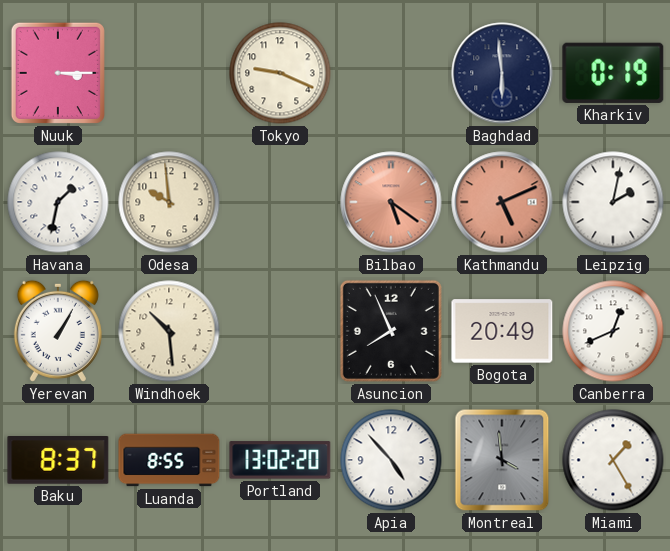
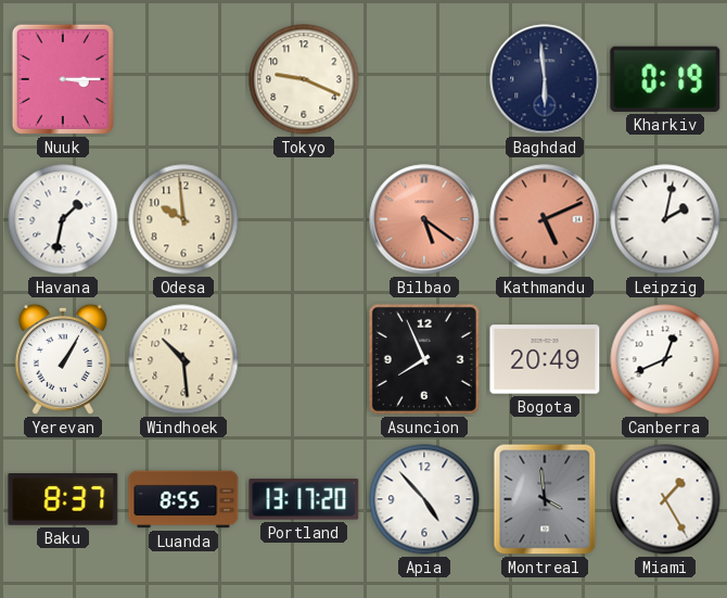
Portland: 13:02 -> 13:17 (304, 499)
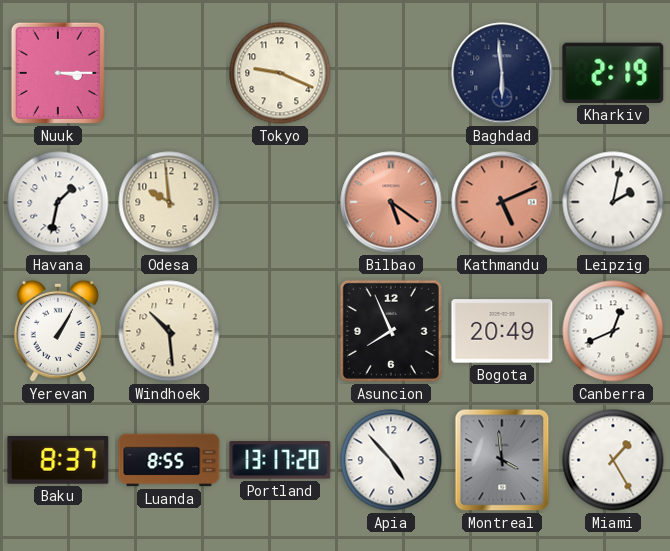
Kharkiv: 0:19 -> 2:19 (613, 73)
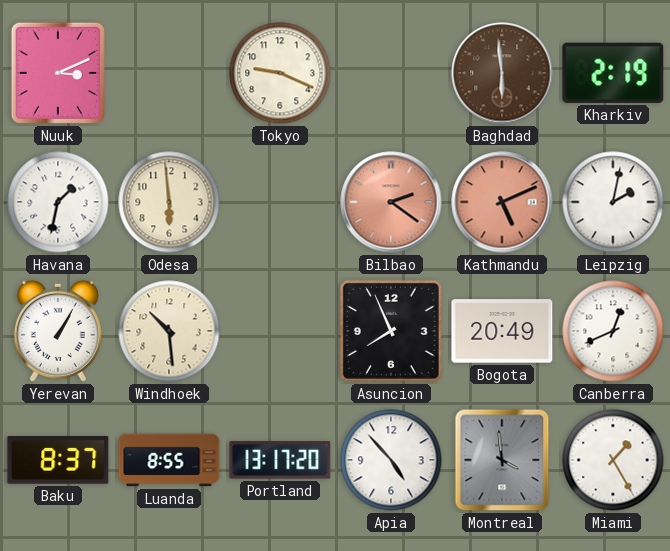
Nuuk: 3:15 -> 3:11 (58, 73)
Baghdad dial: navy -> brown (502, 73)
Odesa: 9:59 -> 5:59 (169, 202)
Bilbao: 5:21 -> 2:21 (391, 202)
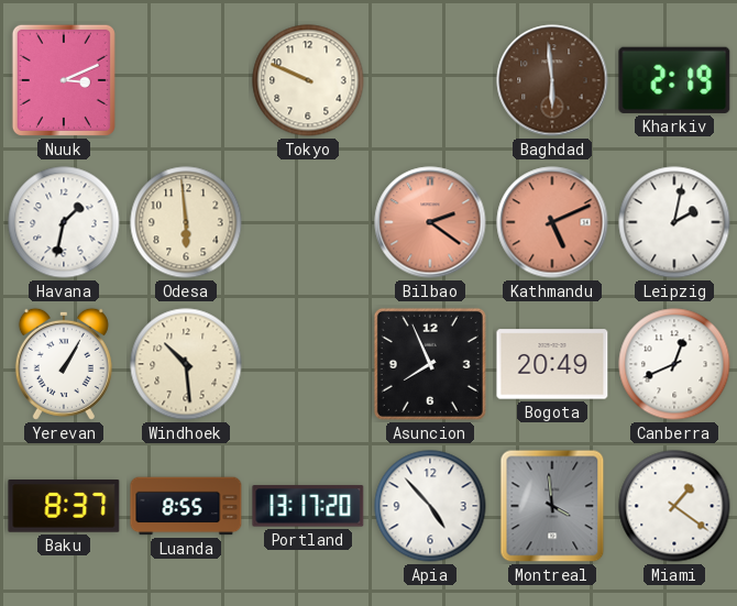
Tokyo: 9:19 -> 9:49 (308, 80)
Miami: 1:25 -> 1:21 (674, 506)
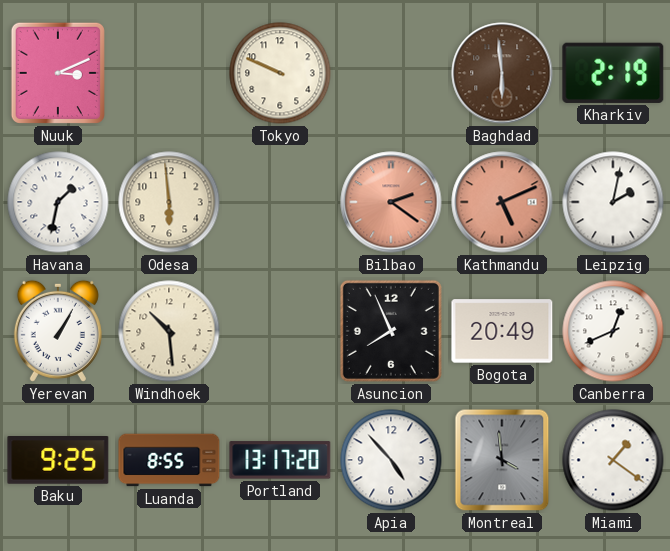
Baku: 8:37 -> 9:25 (58, 460)
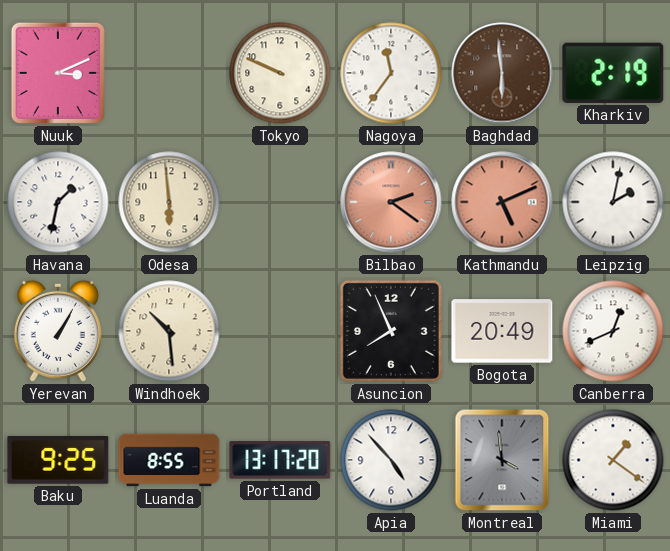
Nagoya: none -> 11:36 (391, 73)
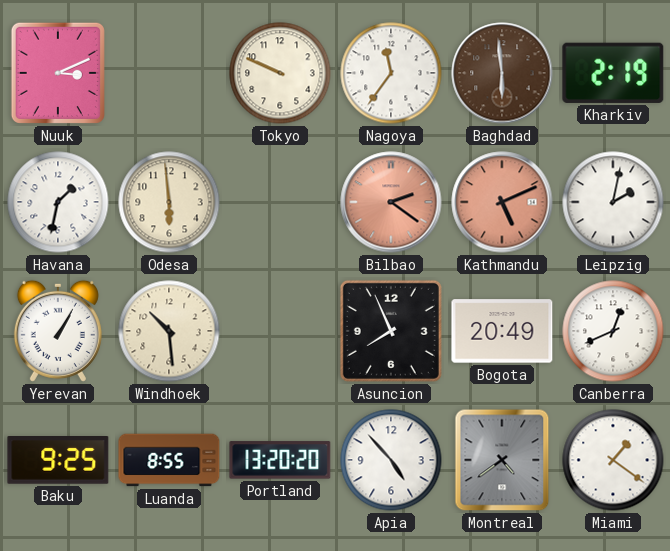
Portland: 13:17 -> 13:20 (280, 460)
Montreal: 3:59 -> 4:39 (502, 460)
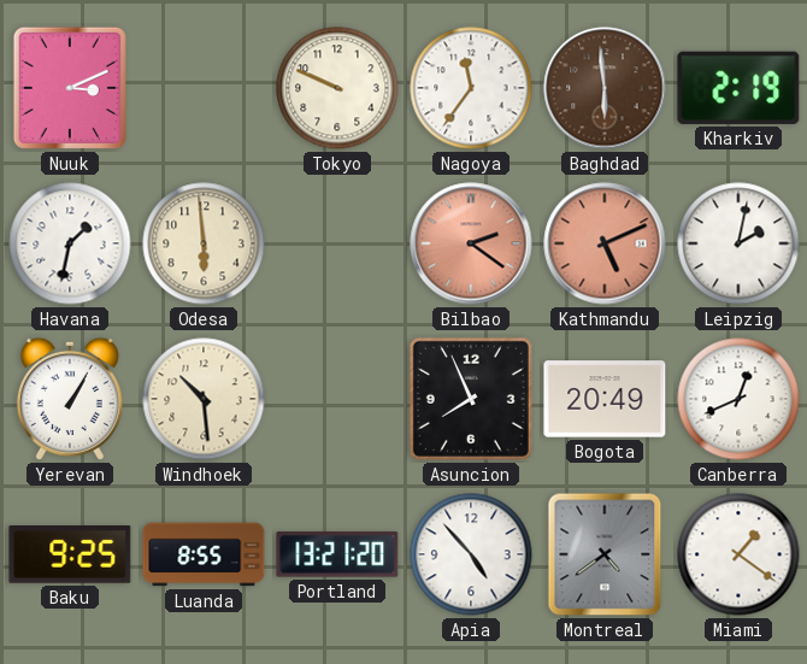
Portland: 13:20 -> 13:21 (337, 554)
